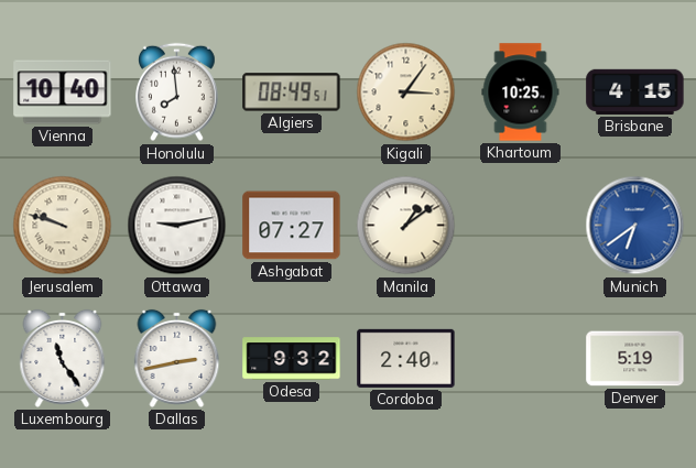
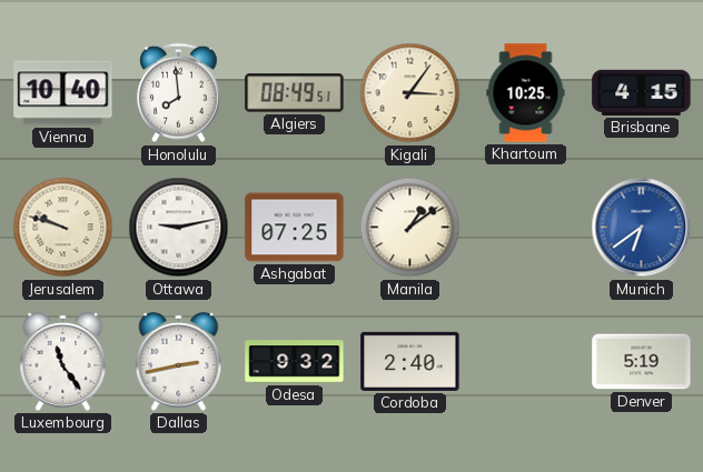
Ashgabat: 07:27 -> 07:25 (295, 228)
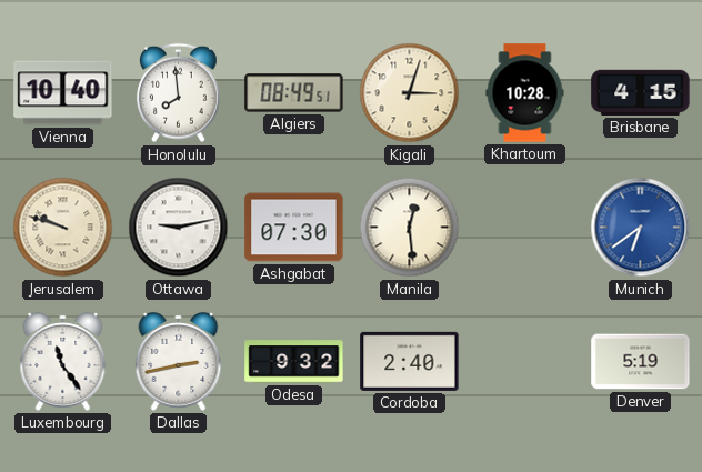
Kigali: 3:06 -> 3:03 (410, 93)
Khartoum: 10:25 -> 10:28 (525, 93)
Ashgabat: 07:25 -> 07:30 (294, 228)
Manila: 1:09 -> 12:29 (410, 228)
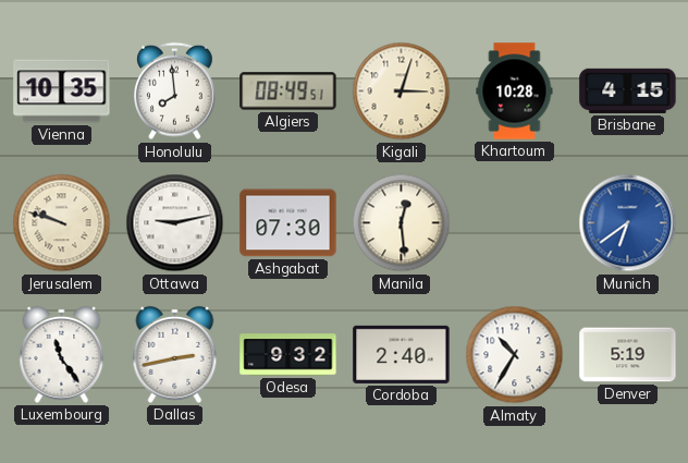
Vienna: 10:40 -> 10:35 (62, 92)
Almaty: none -> 10:35 (515, 355)
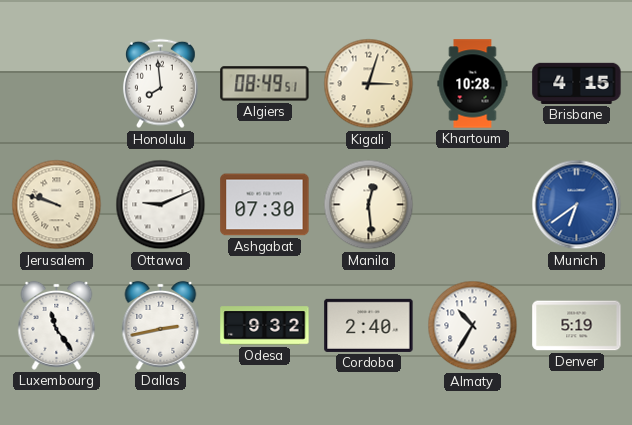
Vienna: 10:35 -> none (62, 92)
Ottawa: 9:13 -> 9:11 (161, 205)
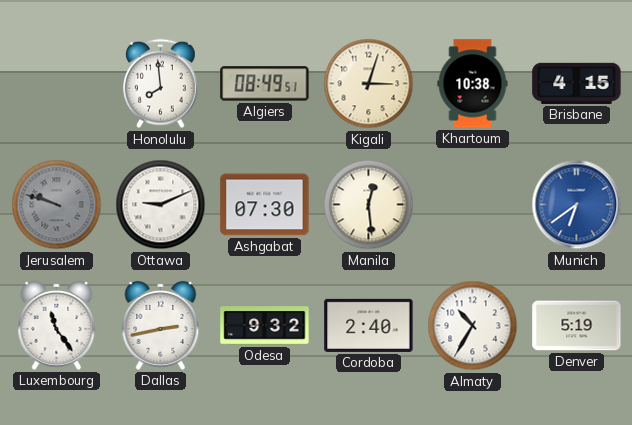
Khartoum: 10:28 -> 10:38 (473, 84)
Jerusalem dial: cream -> grey (57, 205)
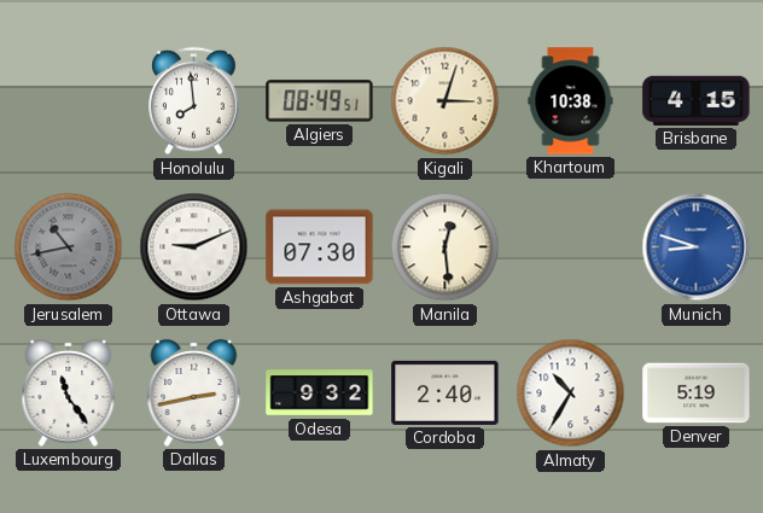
Jerusalem: 9:48 -> 10:43 (69, 247)
Munich: 6:39 -> 8:48 (697, 247)
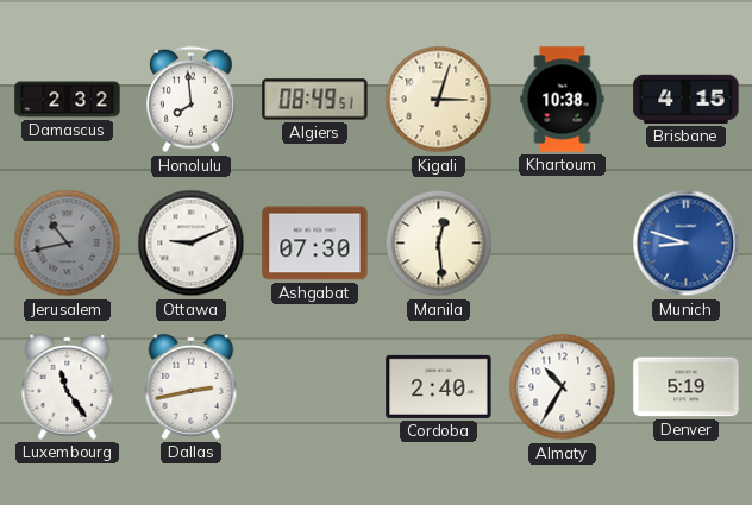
Damascus: none -> 2:32 (68, 100)
Odesa: 9:32 -> none (320, 394)
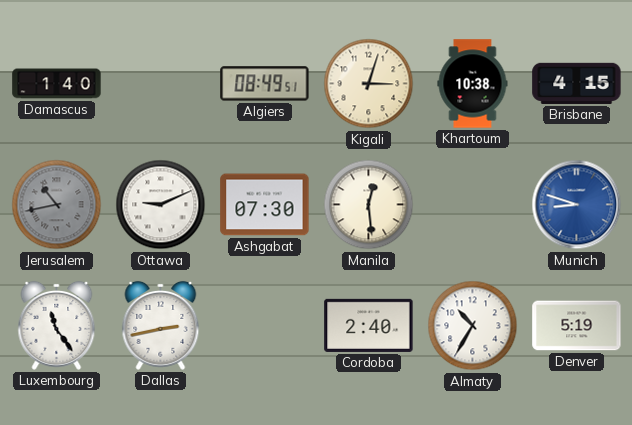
Damascus: 2:32 -> 1:40 (57, 84)
Honolulu: 7:59 -> none (192, 100)
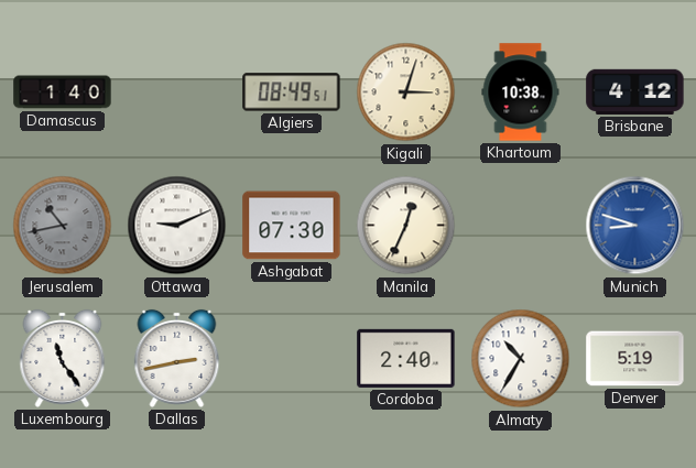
Brisbane: 4:15 -> 4:12 (635, 91)
Manila: 12:29 -> 12:34 (406, 226)
